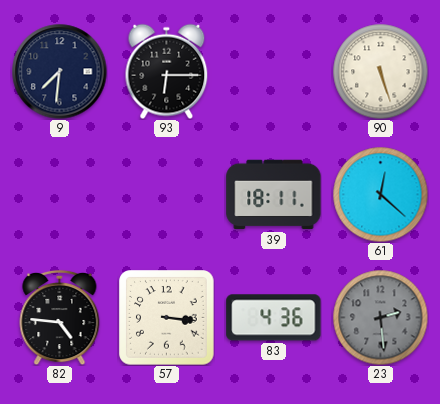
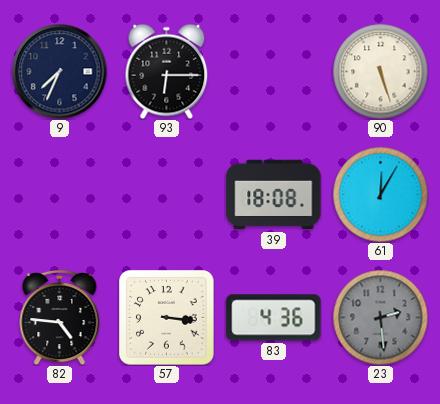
9: 7:31 -> 7:34 (59, 71)
39: 18:11 -> 18:08 (274, 195)
61: 12:22 -> 12:05 (380, 194)
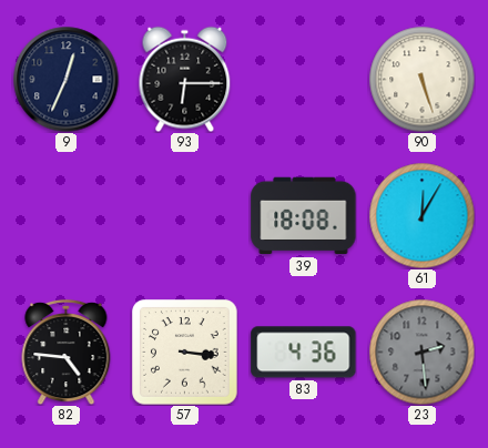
9: 7:34 -> 12:34 (65, 79)
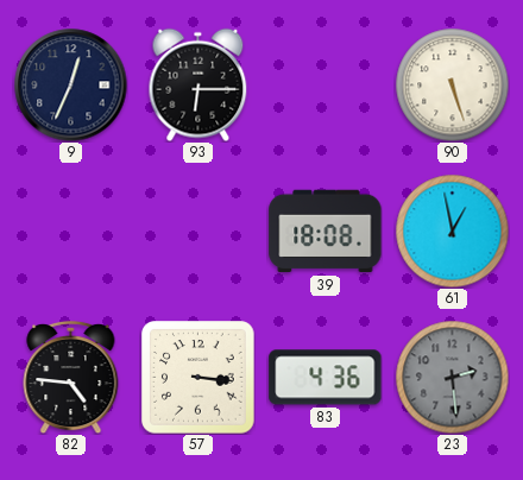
61: 12:05 -> 12:58 (452, 230)
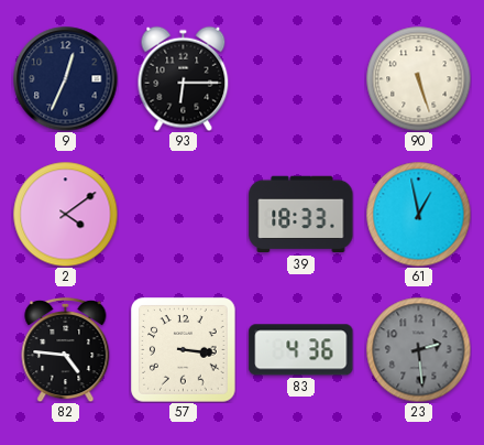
2: none -> 4:09 (65, 214)
39: 18:08 -> 18:33 (301, 215)
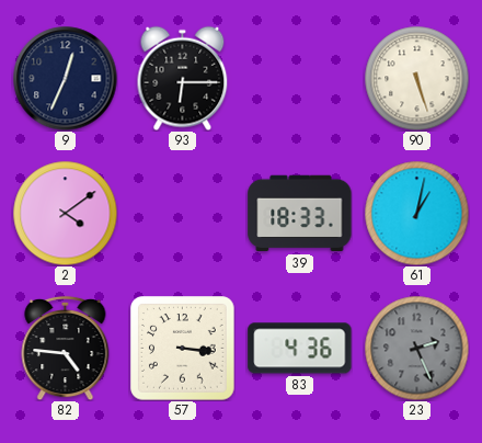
61: 12:58 -> 1:02 (416, 213)
23: 2:29 -> 2:26 (416, 348)
